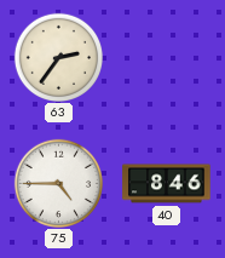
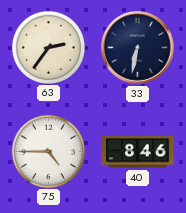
33: none -> 6:32 (138, 48)
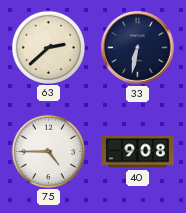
63: 2:36 -> 2:38 (48, 47)
40: 8:46 -> 9:08 (138, 152)
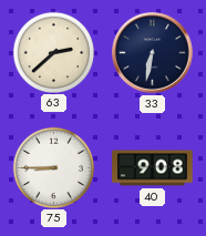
75: 4:45 -> 8:45 (53, 167)
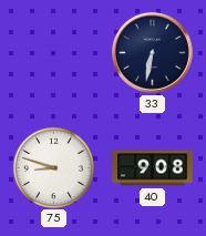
63: 2:38 -> none (53, 52)
75: 8:45 -> 8:48 (53, 167)
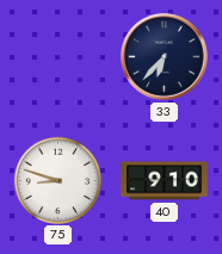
33: 6:32 -> 6:37 (165, 57)
40: 9:08 -> 9:10 (165, 181)
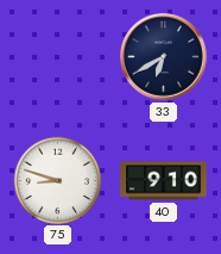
33: 6:37 -> 6:40 (164, 57)
